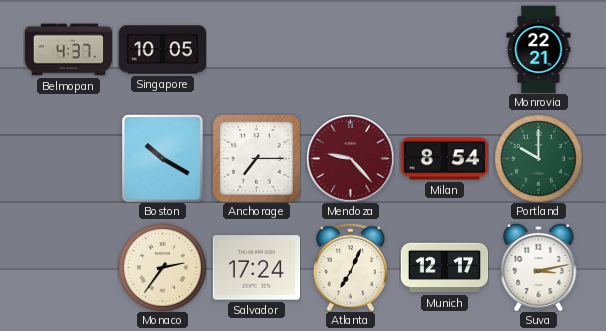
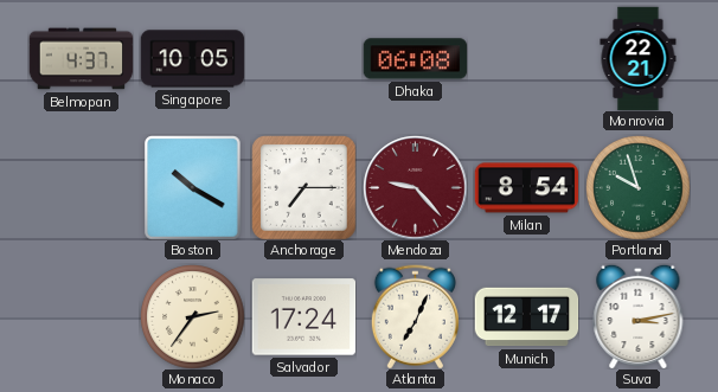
Dhaka: none -> 06:08 (415, 59)
Portland: 10:00 -> 9:57 (637, 187)
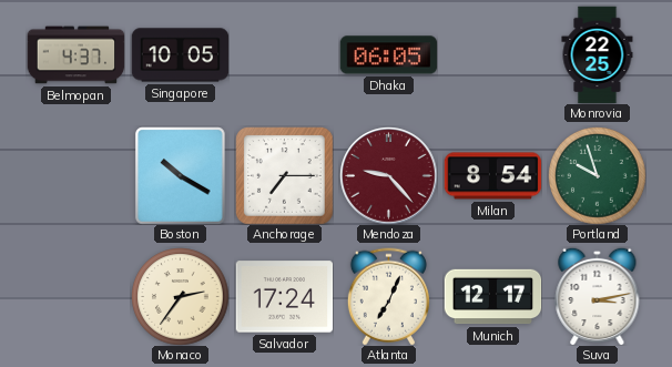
Dhaka: 06:08 -> 06:05 (388, 55)
Monrovia: 22:21 -> 22:25 (598, 54)
